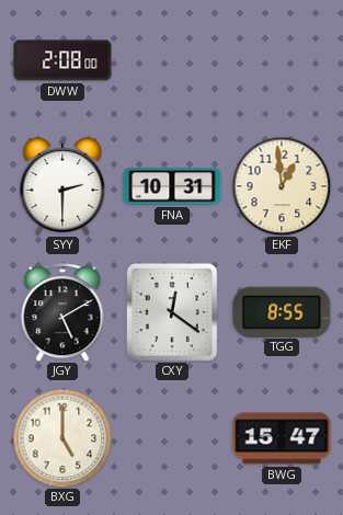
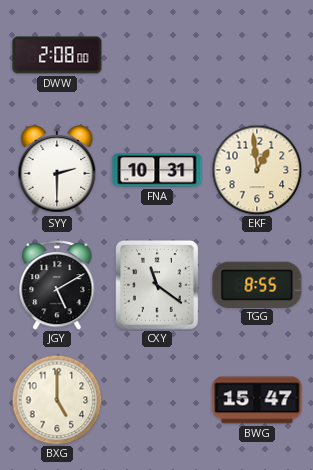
CXY: 12:21 -> 11:21 (158, 286)
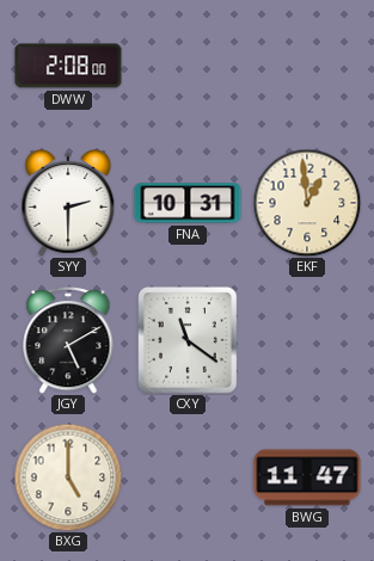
TGG: 8:55 -> none (257, 284)
BWG: 15:47 -> 11:47 (307, 477)
